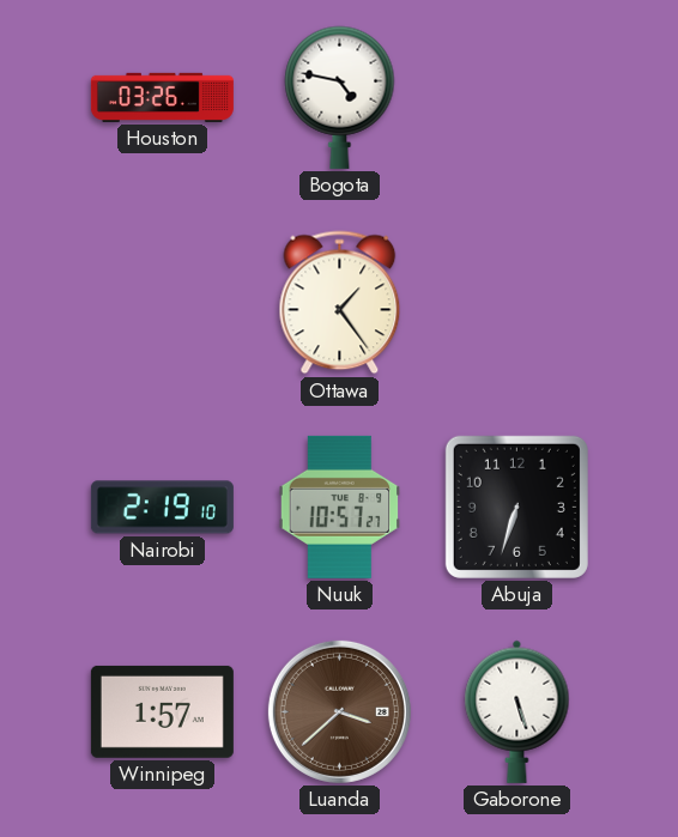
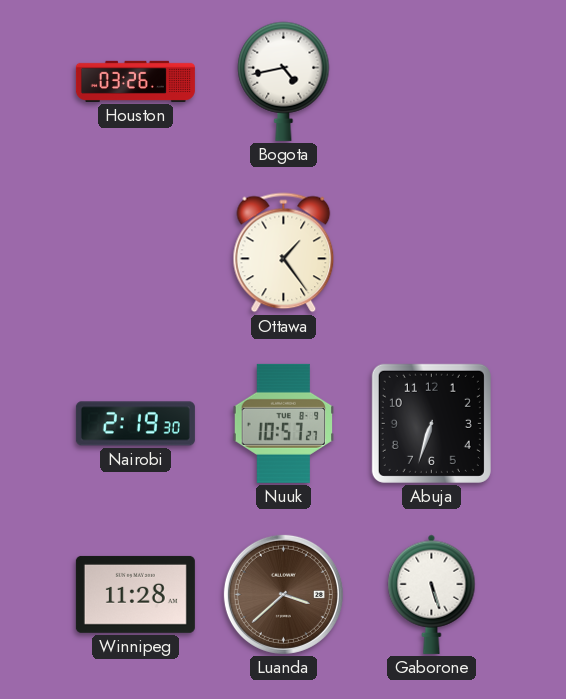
Bogota: 4:47 -> 4:43 (284, 81)
Nairobi: 2:19:10 -> 2:19:30 (135, 424)
Winnipeg: 1:57 -> 11:28 (135, 594)
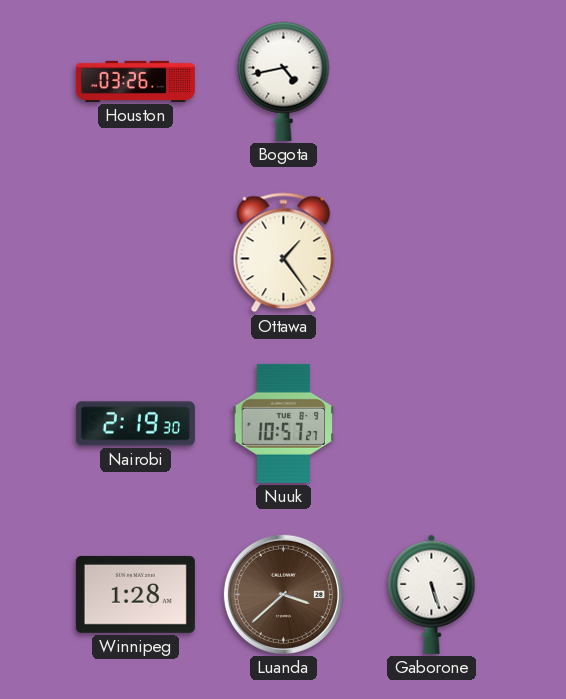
Abuja: 6:33 -> none (431, 423)
Winnipeg: 11:28 -> 1:28 (135, 594)
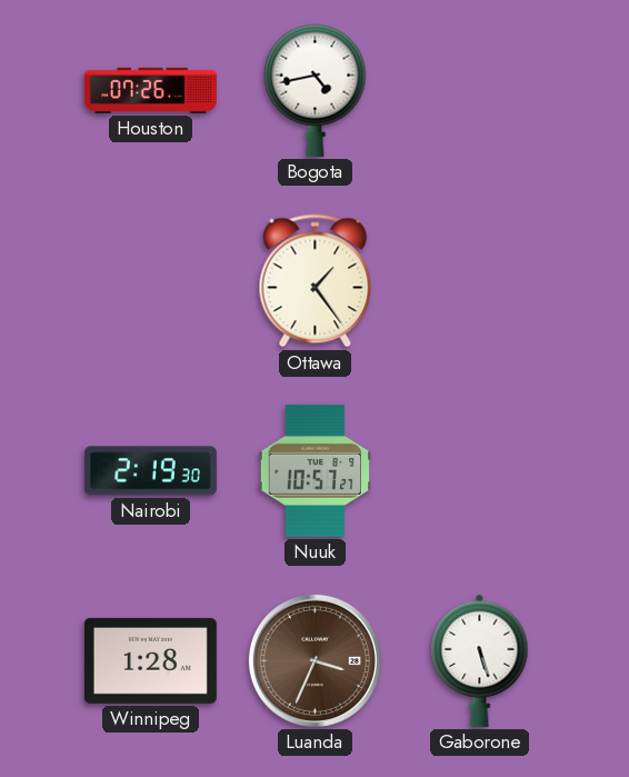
Houston: 03:26 -> 07:26 (150, 90)
Luanda: 3:38 -> 3:34 (314, 660)
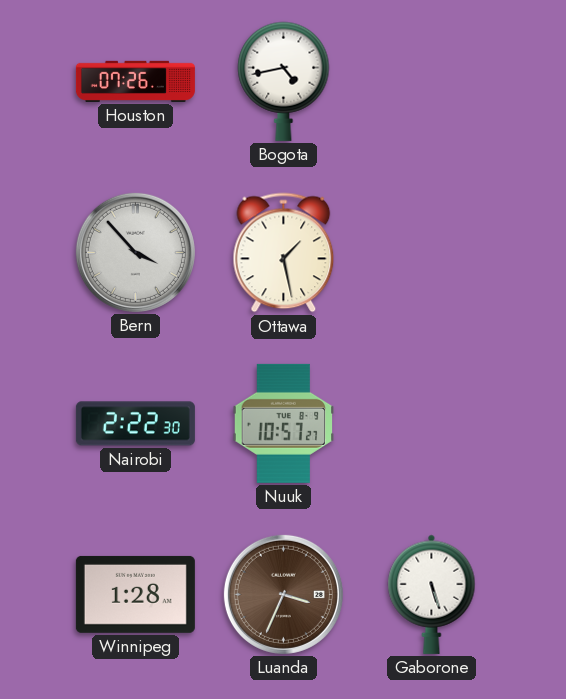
Bern: none -> 3:53 (135, 252)
Ottawa: 1:24 -> 1:28 (284, 253)
Nairobi: 2:19 -> 2:22 (135, 424)
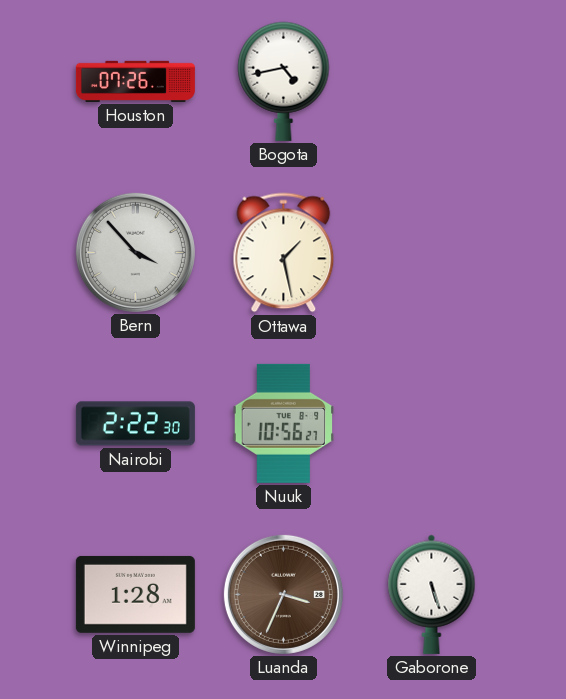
Nuuk: 10:57 -> 10:56 (284, 423)
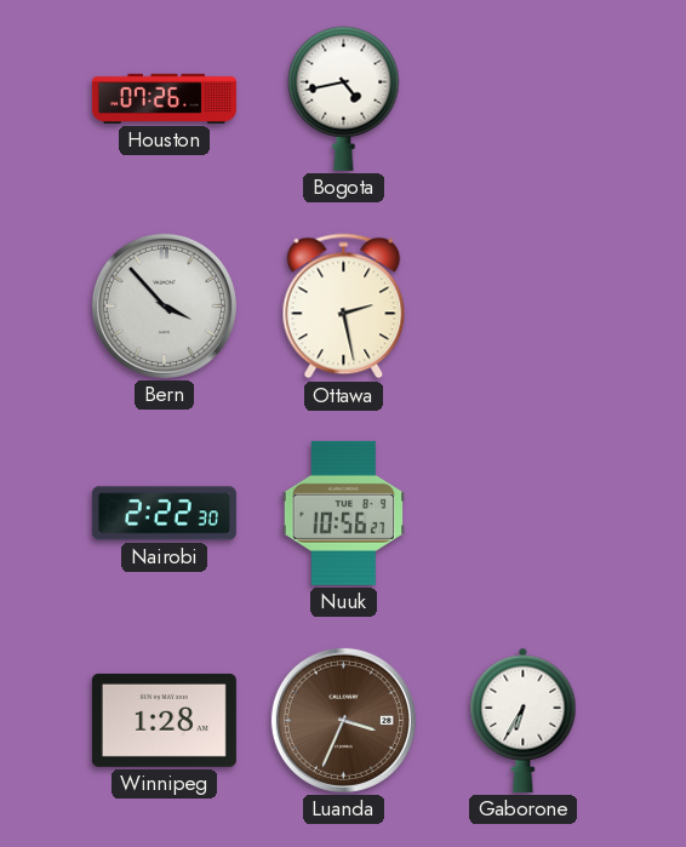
Ottawa: 1:28 -> 2:28 (344, 307)
Gaborone: 5:27 -> 6:35 (524, 720)
